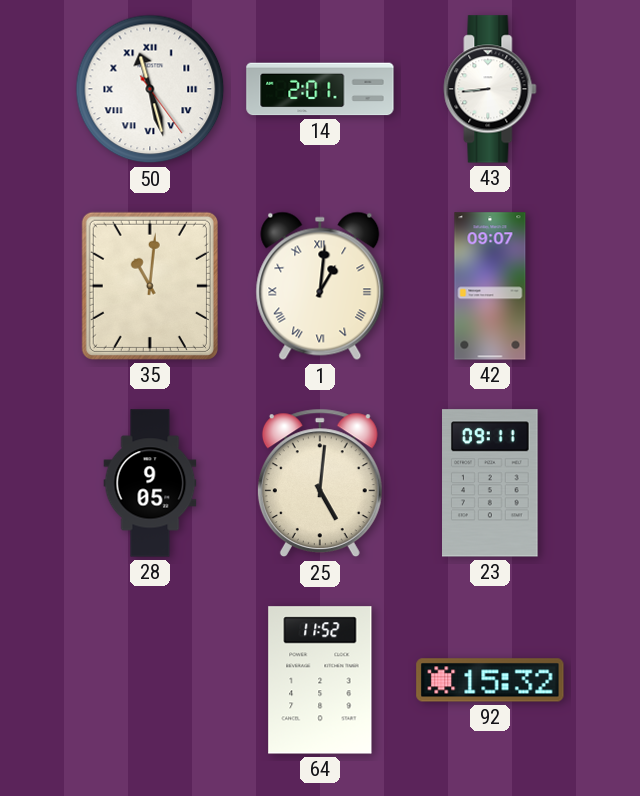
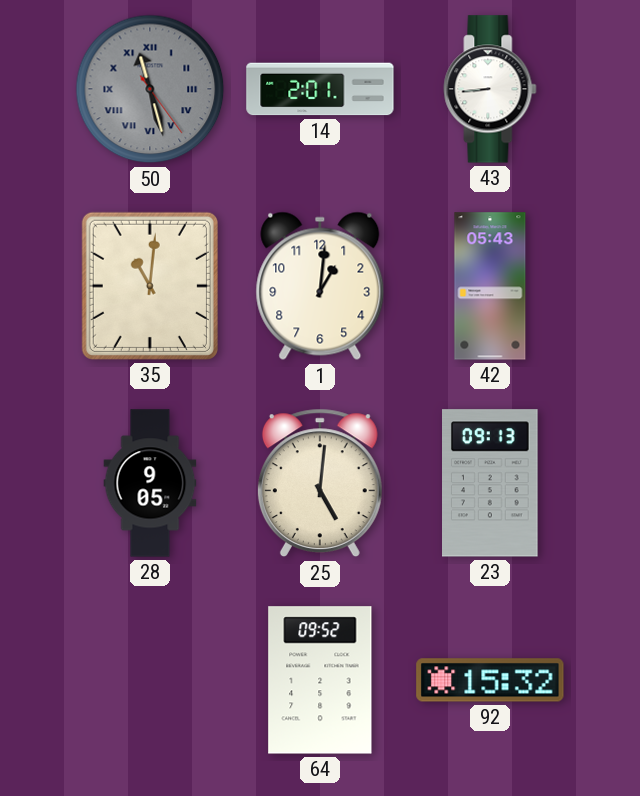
50 dial: white -> grey (150, 89)
1 numerals: Roman -> Arabic (320, 286)
42: 09:07 -> 05:43 (490, 286)
23: 09:11 -> 09:13 (491, 483)
64: 11:52 -> 09:52 (320, 680)
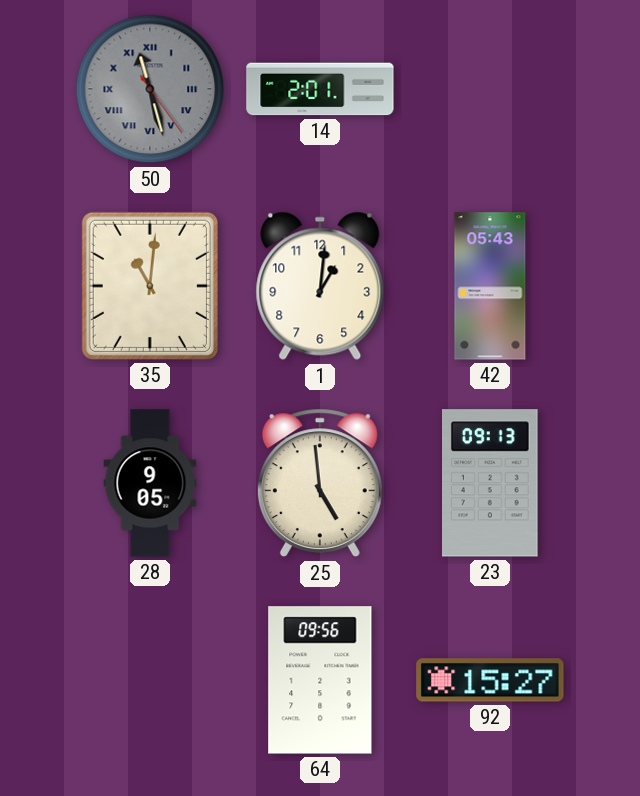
43: 8:44 -> none (490, 89)
25: 5:01 -> 4:59 (320, 483)
64: 09:52 -> 09:56 (320, 680)
92: 15:32 -> 15:27 (490, 680)
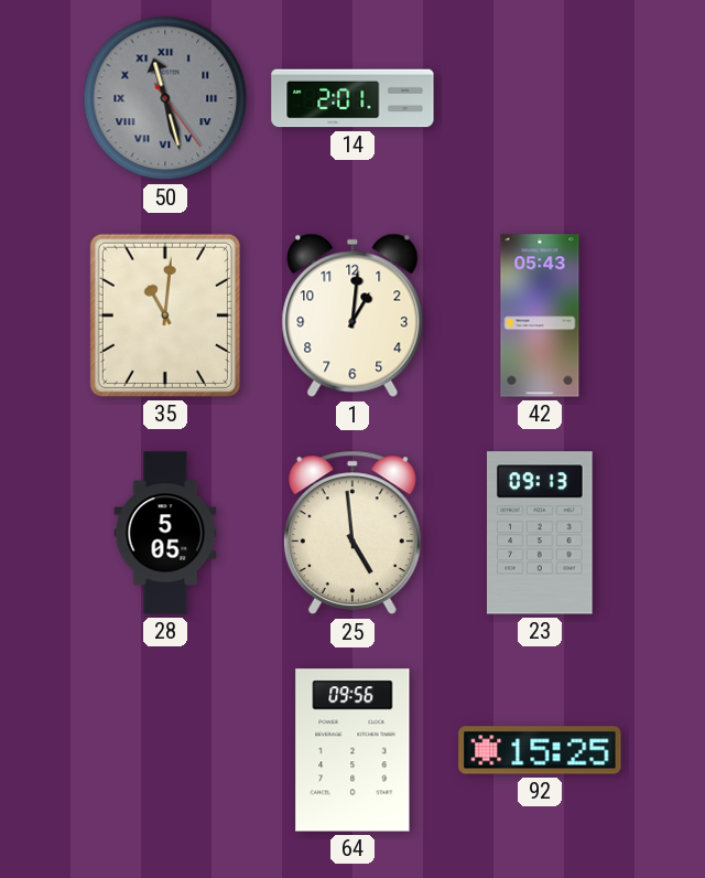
28: 9:05 -> 5:05 (165, 533)
92: 15:27 -> 15:25 (540, 750)
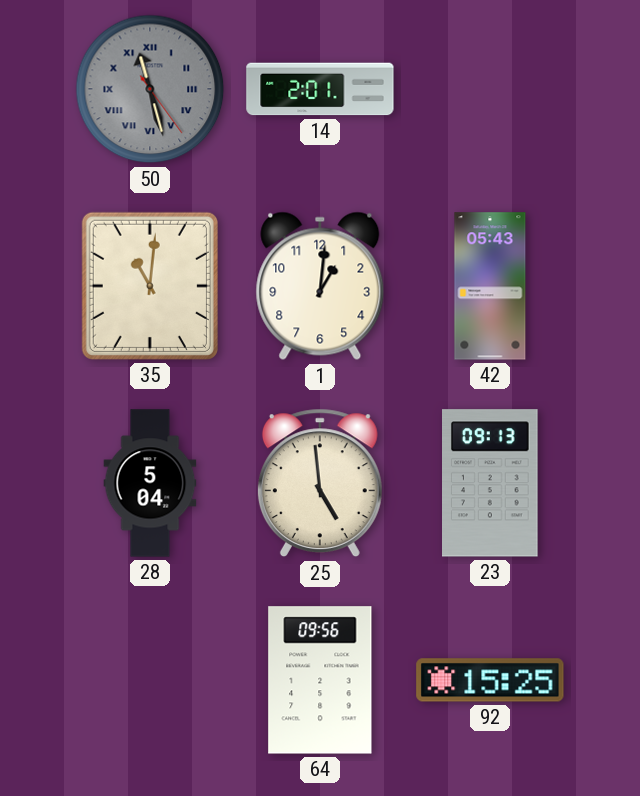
28: 5:05 -> 5:04 (150, 483)
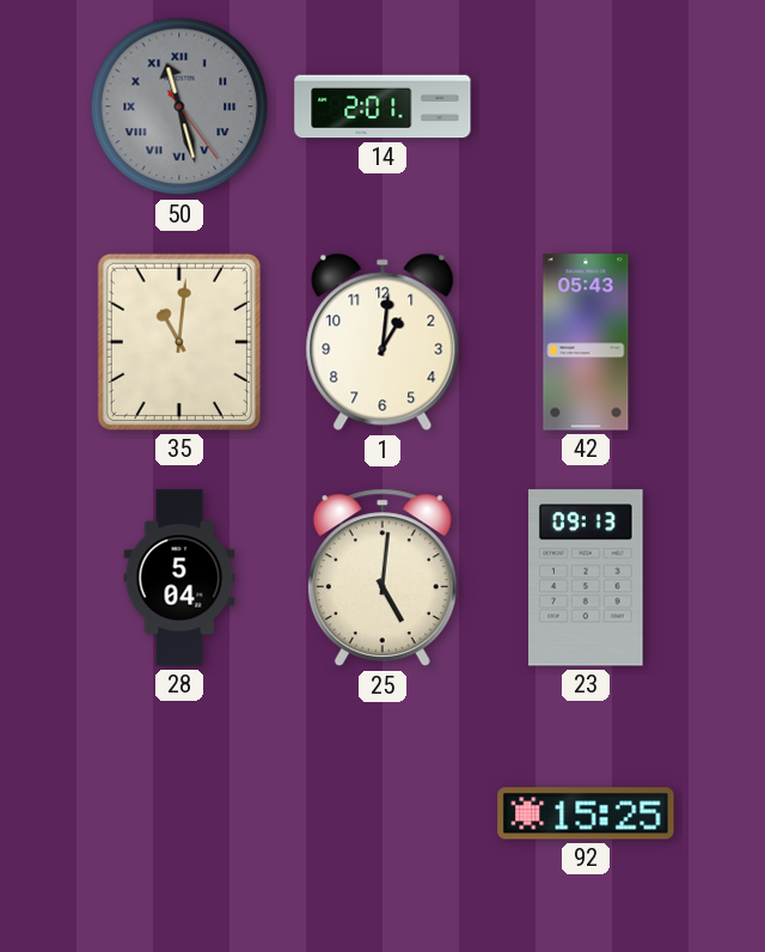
25: 4:59 -> 5:01 (382, 578)
64: 09:56 -> none (320, 680)
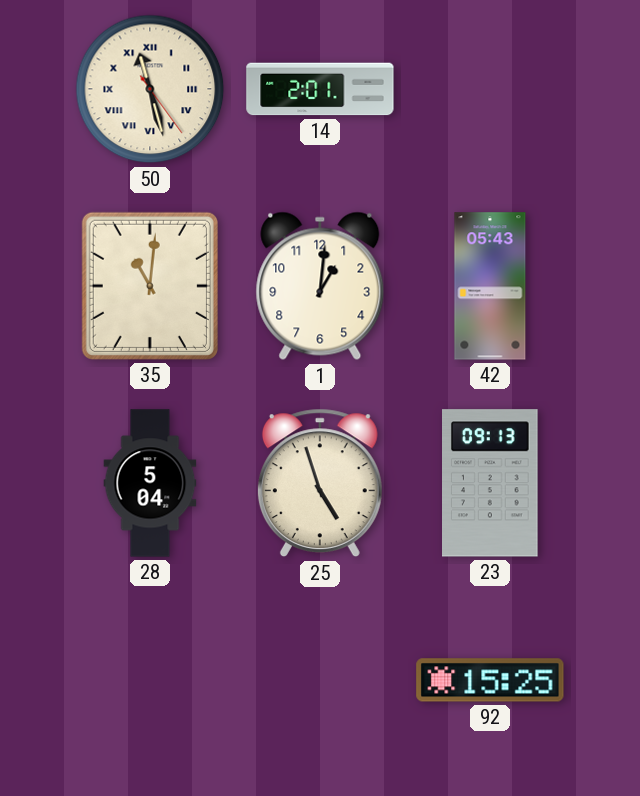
50 dial: grey -> cream (150, 89)
25: 5:01 -> 4:57 (320, 483)
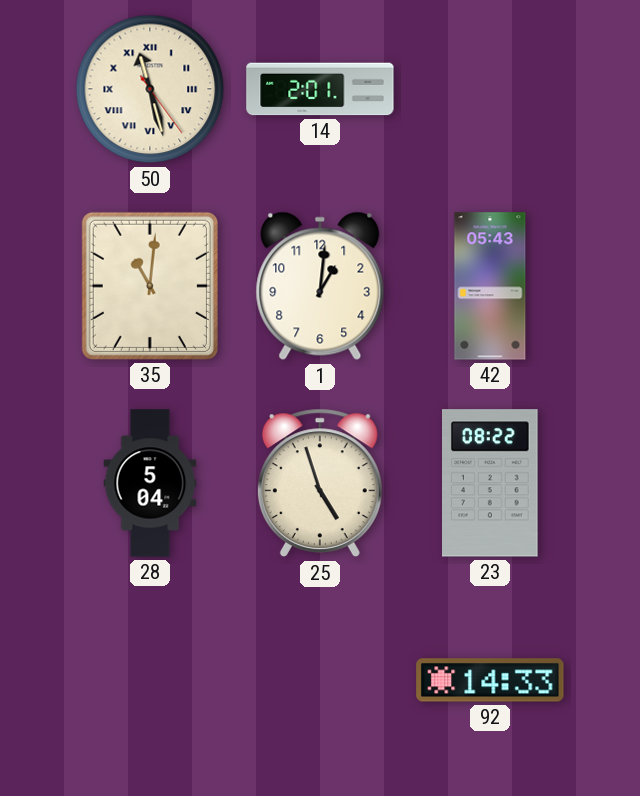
23: 09:13 -> 08:22 (491, 483)
92: 15:25 -> 14:33 (490, 680)
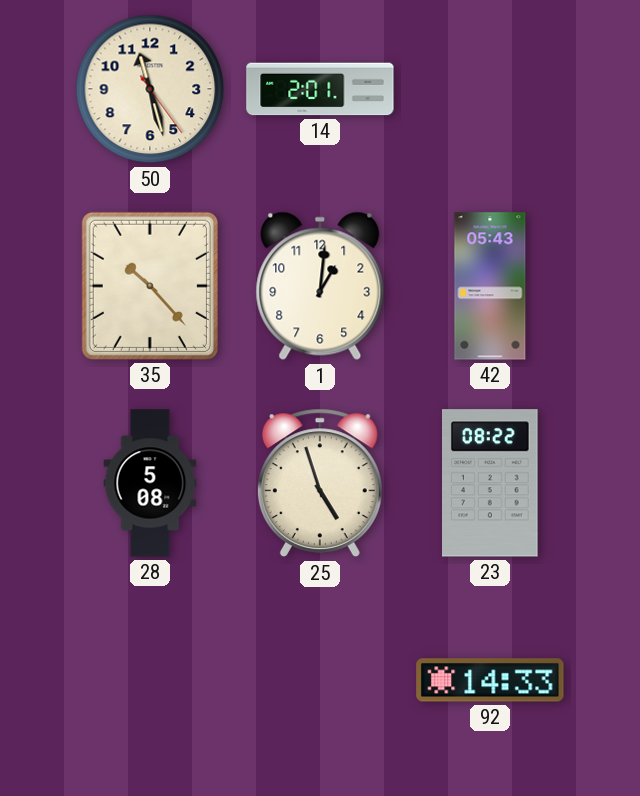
50 numerals: Roman -> Arabic (150, 89)
35: 11:01 -> 10:23 (150, 286)
28: 5:04 -> 5:08 (150, 483)
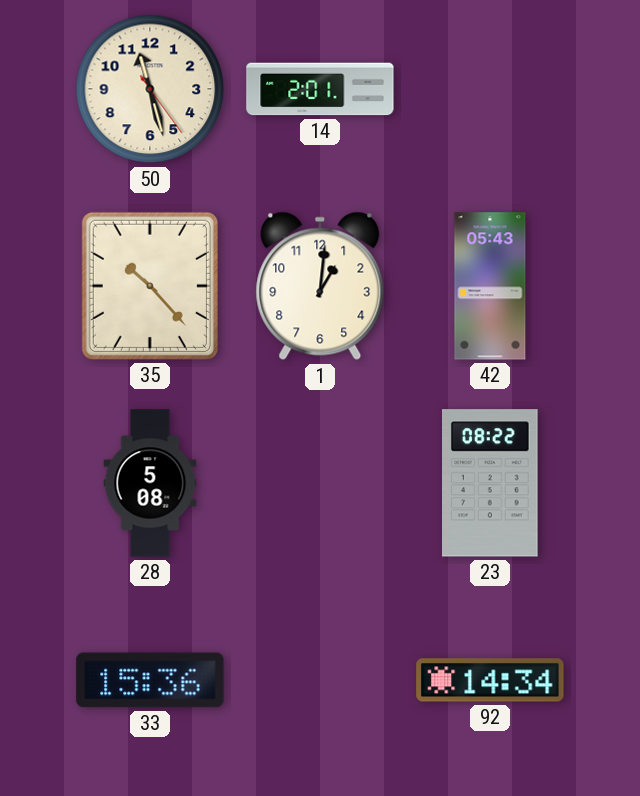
25: 4:57 -> none (320, 483)
33: none -> 15:36 (150, 680)
92: 14:33 -> 14:34 (490, 680)
